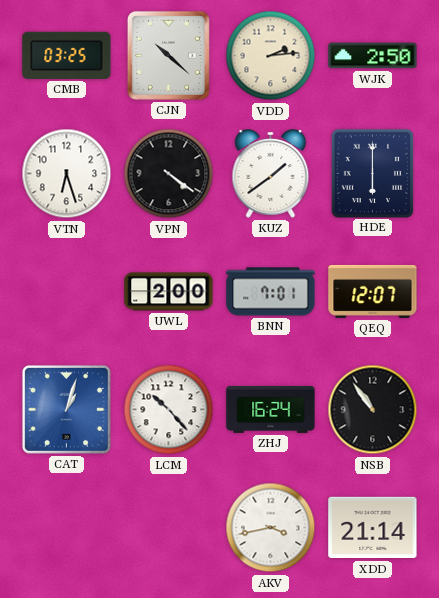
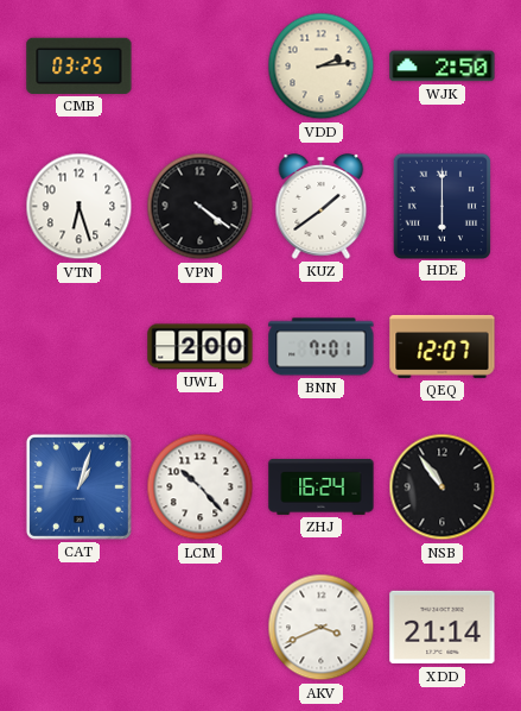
CJN: 10:22 -> none (168, 55)
AKV: 3:43 -> 3:41 (322, 628)
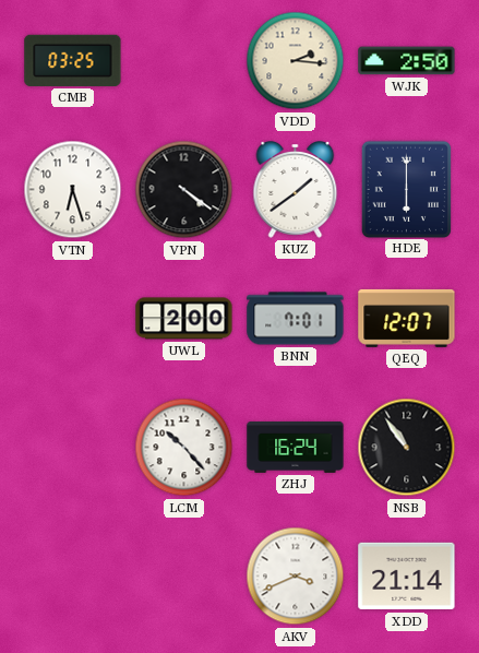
VDD: 2:14 -> 2:16 (296, 61)
CAT: 1:03 -> none (78, 486)
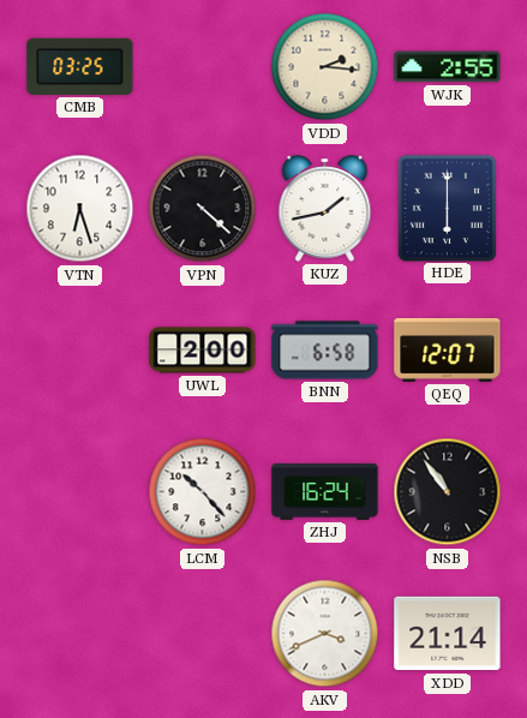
WJK: 2:50 -> 2:55 (448, 67)
VPN: 4:21 -> 4:22 (203, 209)
KUZ: 1:39 -> 1:43 (325, 209)
BNN: 7:01 -> 6:58 (325, 351)
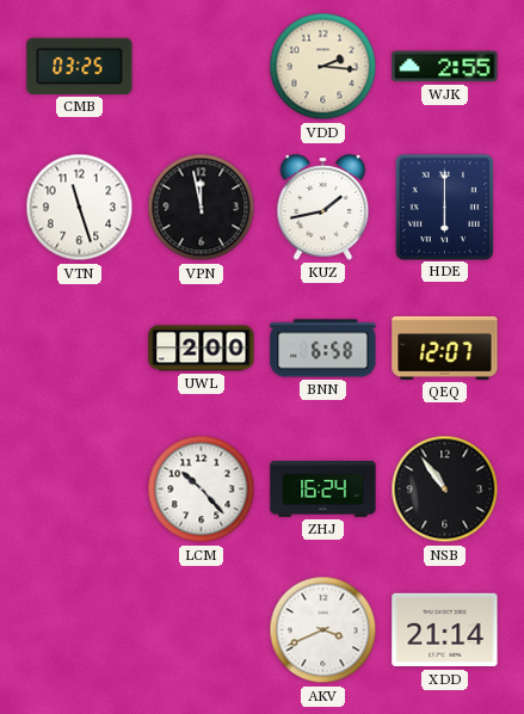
VTN: 6:27 -> 11:27 (80, 208)
VPN: 4:22 -> 11:58 (202, 208)
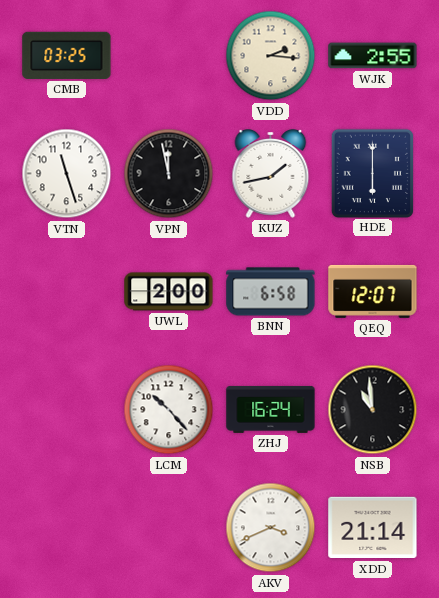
NSB: 10:54 -> 10:59 (373, 410)
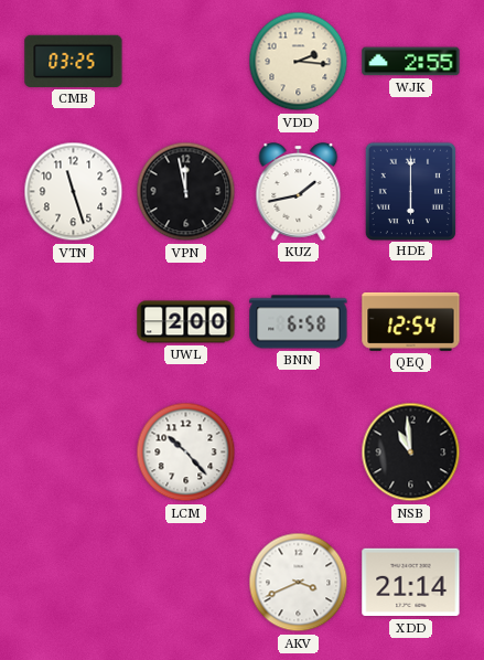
QEQ: 12:07 -> 12:54 (411, 321)
ZHJ: 16:24 -> none (271, 409)
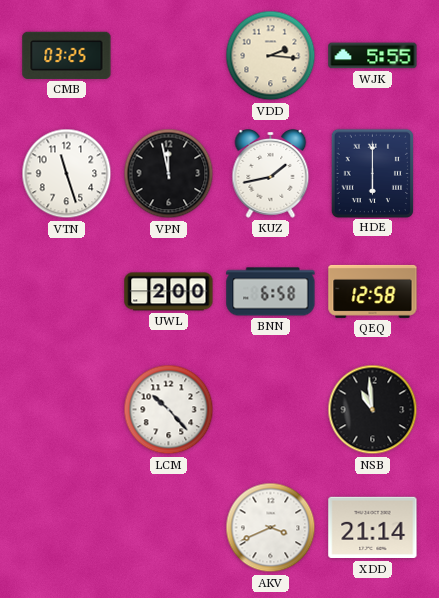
WJK: 2:55 -> 5:55 (373, 56)
QEQ: 12:54 -> 12:58 (373, 291)
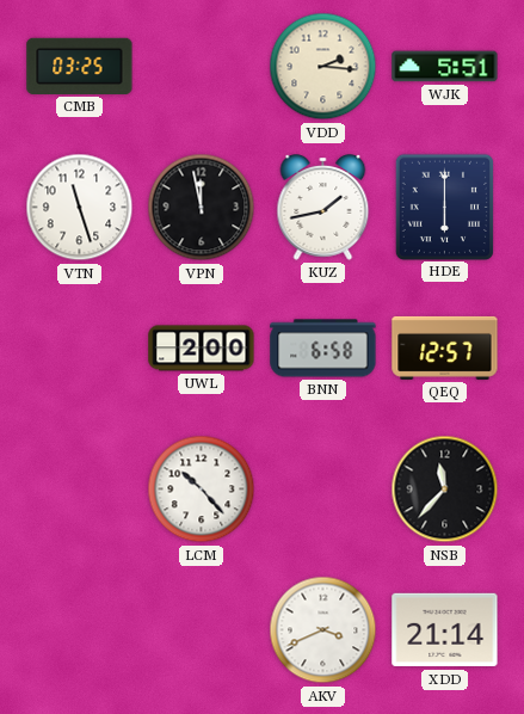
WJK: 5:55 -> 5:51 (445, 67)
QEQ: 12:58 -> 12:57 (445, 347)
NSB: 10:59 -> 11:37 (445, 490)
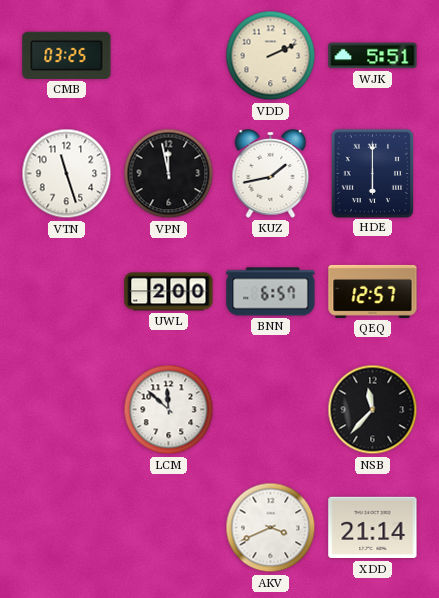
VDD: 2:16 -> 2:11 (271, 56)
BNN: 6:58 -> 6:57 (271, 292)
LCM: 10:23 -> 11:52 (169, 410)
